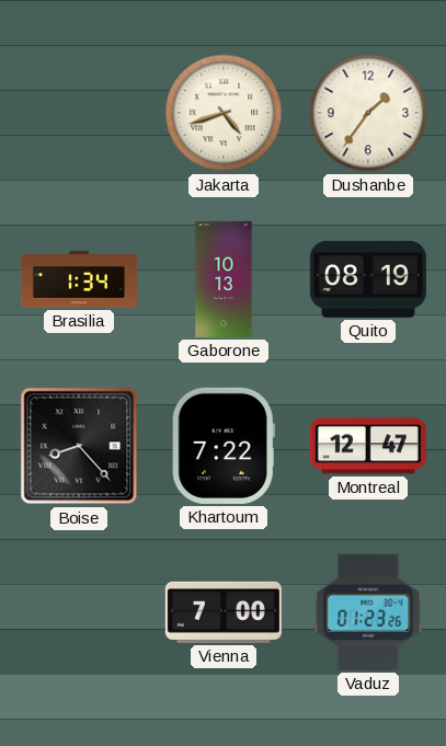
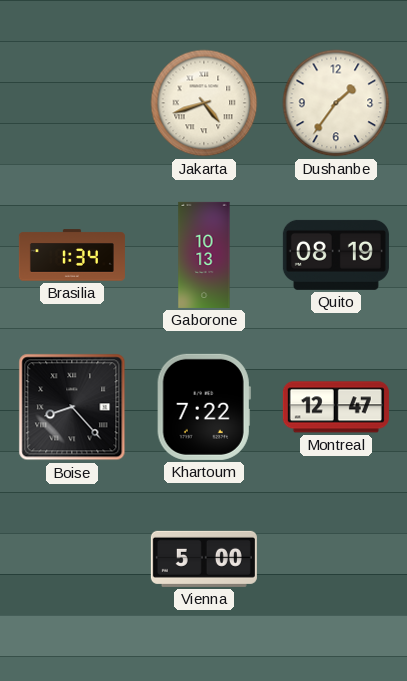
Vienna: 7:00 -> 5:00 (204, 559)
Vaduz: 01:23 -> none (368, 612)
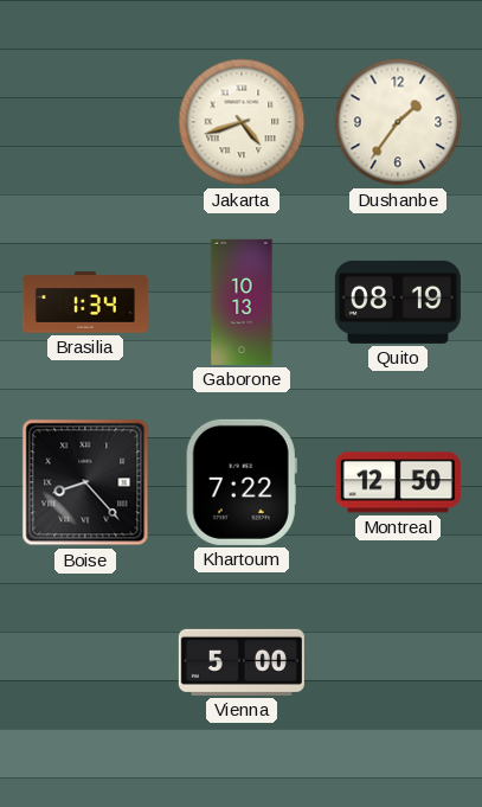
Montreal: 12:47 -> 12:50 (398, 482)
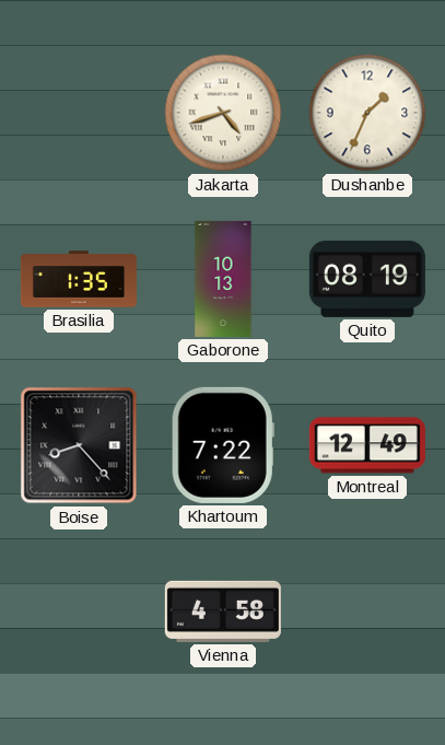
Dushanbe: 1:36 -> 1:34 (367, 113)
Brasilia: 1:34 -> 1:35 (79, 279)
Montreal: 12:50 -> 12:49 (367, 445)
Vienna: 5:00 -> 4:58 (223, 612)
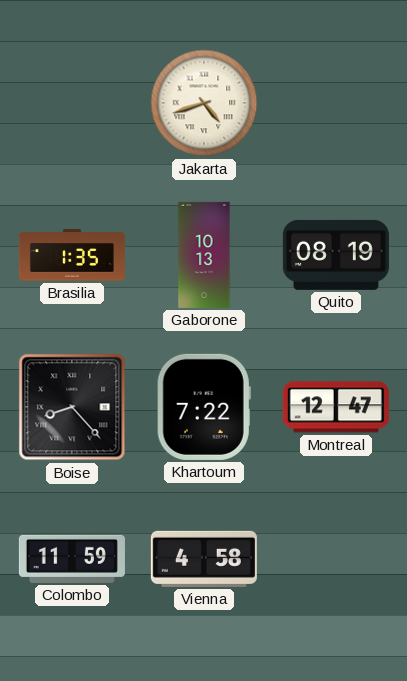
Dushanbe: 1:34 -> none (367, 113)
Montreal: 12:49 -> 12:47 (336, 407)
Colombo: none -> 11:59 (72, 559)
